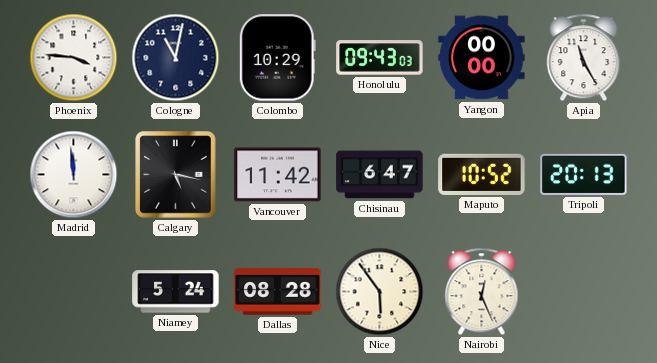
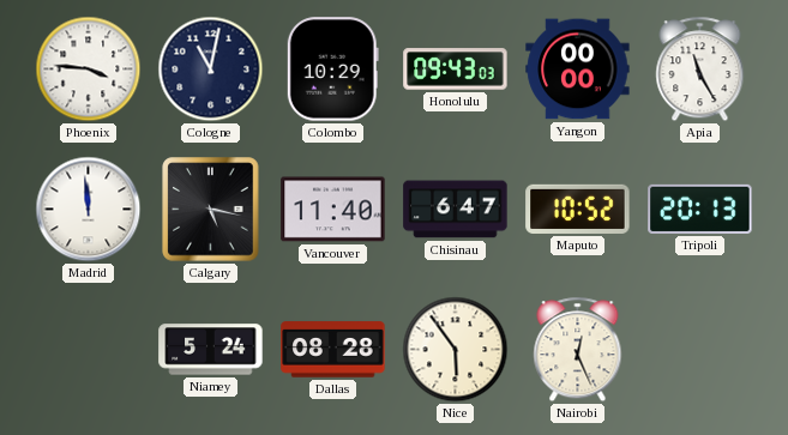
Vancouver: 11:42 -> 11:40 (333, 210)
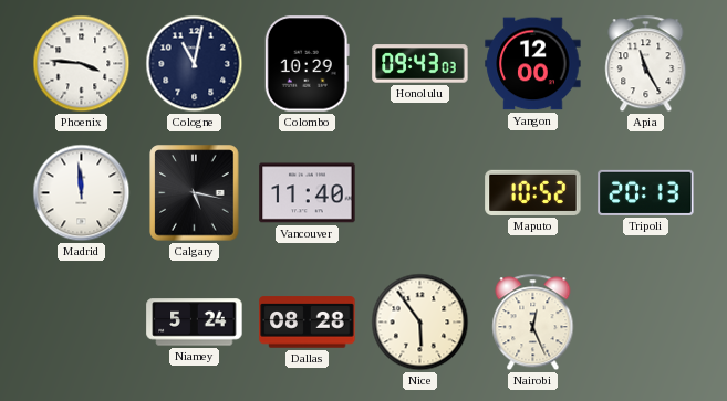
Yangon: 00:00 -> 12:00 (533, 64)
Chisinau: 6:47 -> none (456, 210)
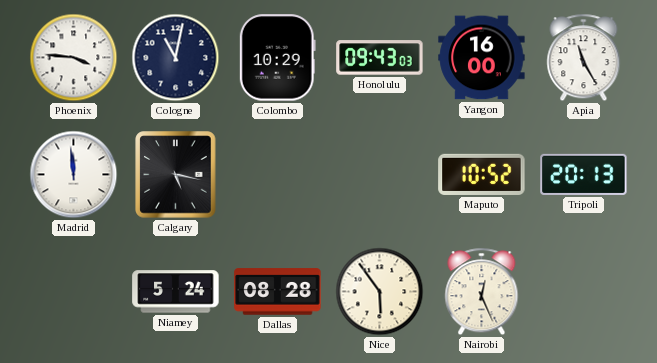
Yangon: 12:00 -> 16:00 (482, 58)
Vancouver: 11:40 -> none (308, 193)
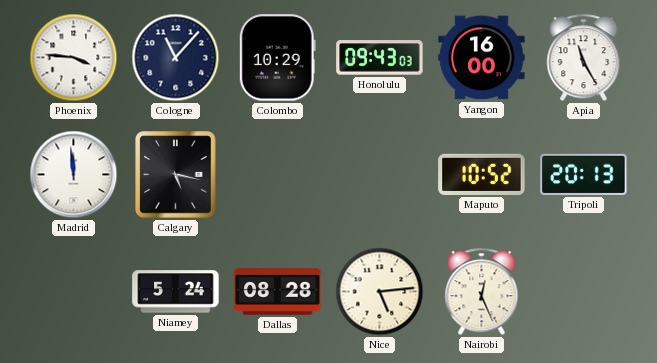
Cologne: 11:02 -> 11:07 (176, 58)
Nice: 5:54 -> 5:14 (380, 292)
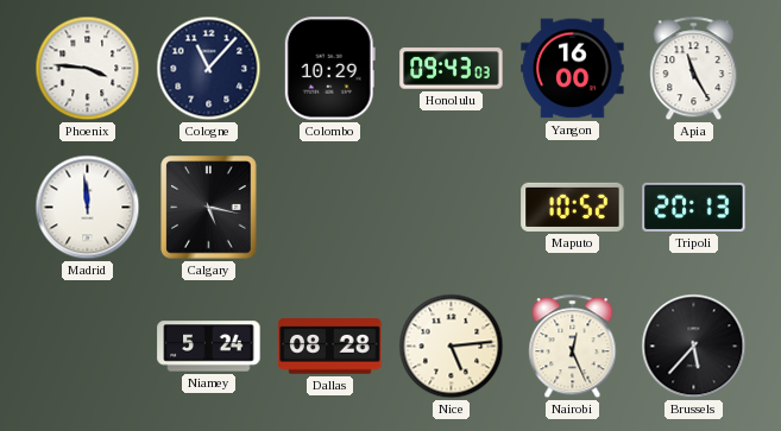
Brussels: none -> 5:37 (694, 347)
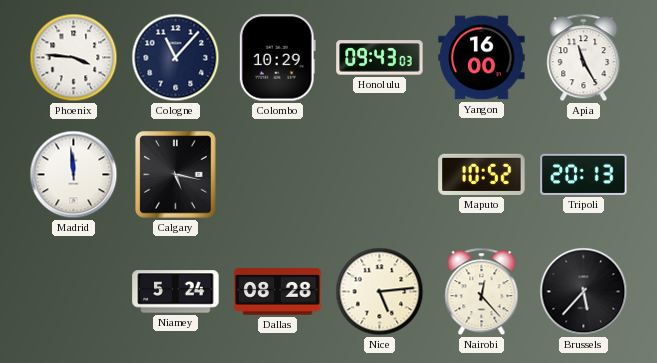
Nairobi: 12:26 -> 12:23 (482, 292)
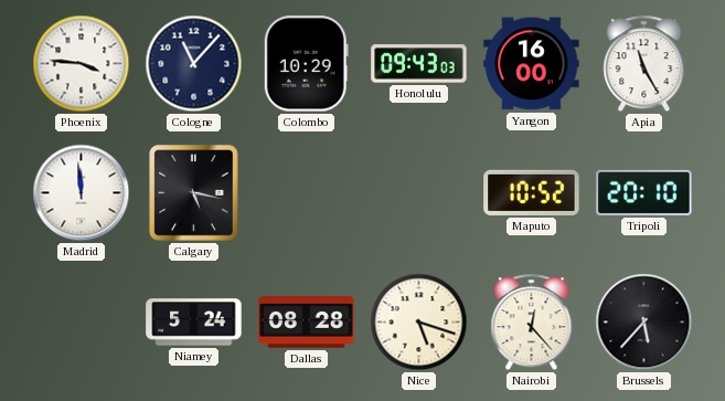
Tripoli: 20:13 -> 20:10 (644, 192)
Nice: 5:14 -> 5:18 (419, 323)
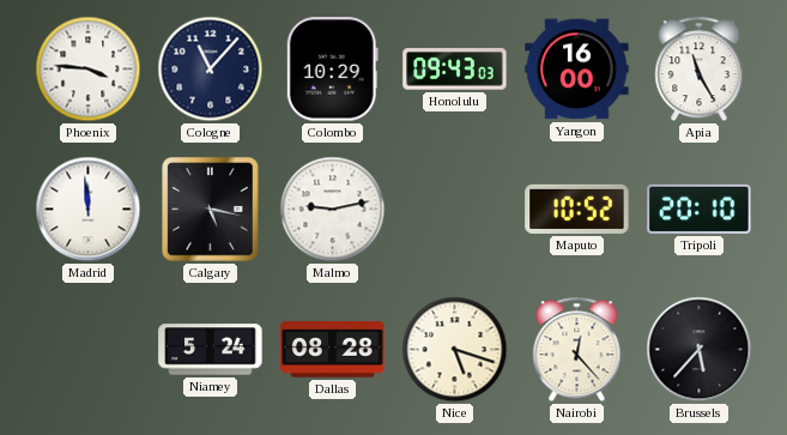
Malmo: none -> 9:13 (333, 210)
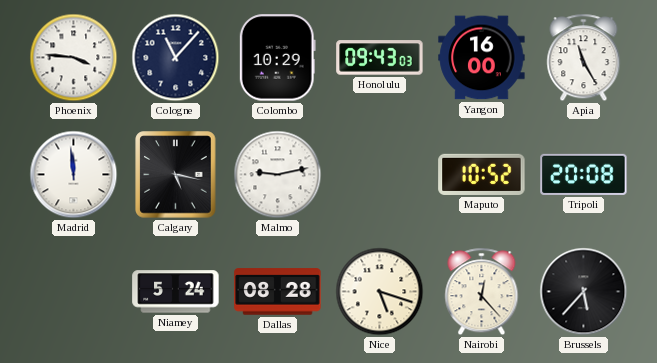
Tripoli: 20:10 -> 20:08 (584, 174)
